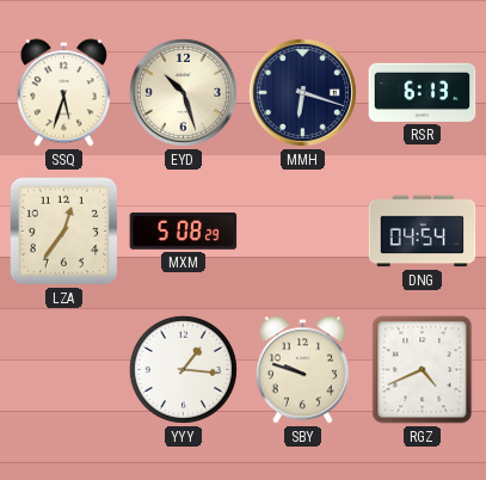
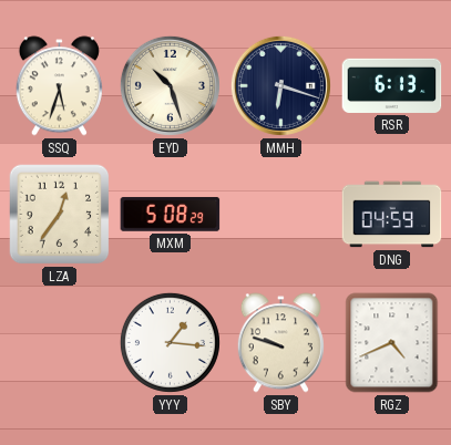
DNG: 04:54 -> 04:59 (392, 215)
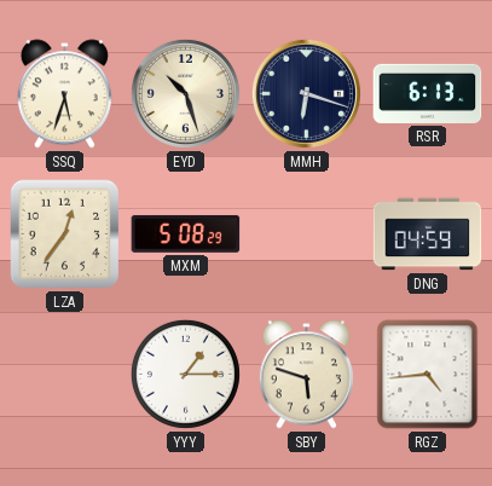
YYY: 1:16 -> 1:15 (185, 374)
SBY: 9:48 -> 5:48 (306, 375)
RGZ: 4:41 -> 4:44 (428, 375)
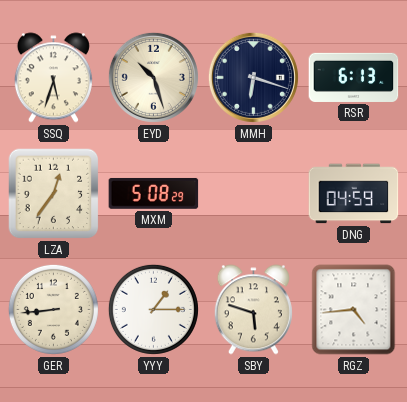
GER: none -> 8:44 (53, 309)
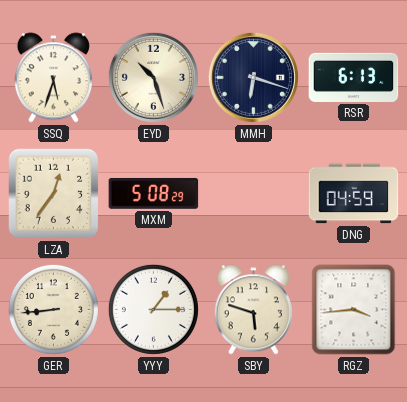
RGZ: 4:44 -> 3:44 (354, 310)
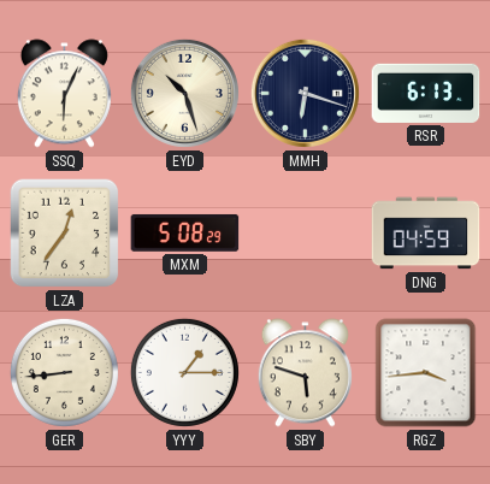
SSQ: 5:33 -> 6:04 (64, 94)
